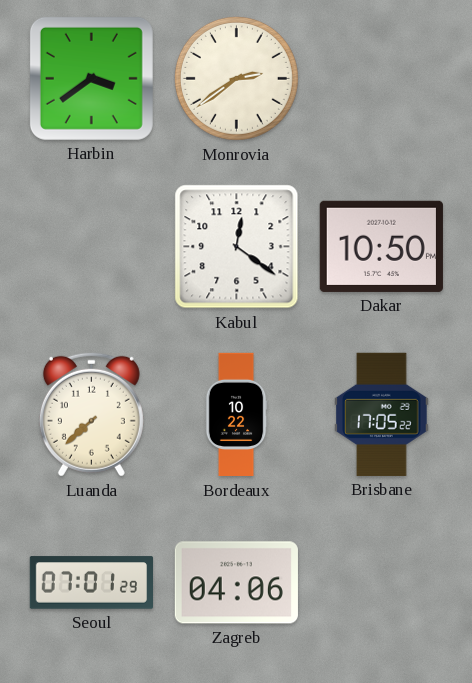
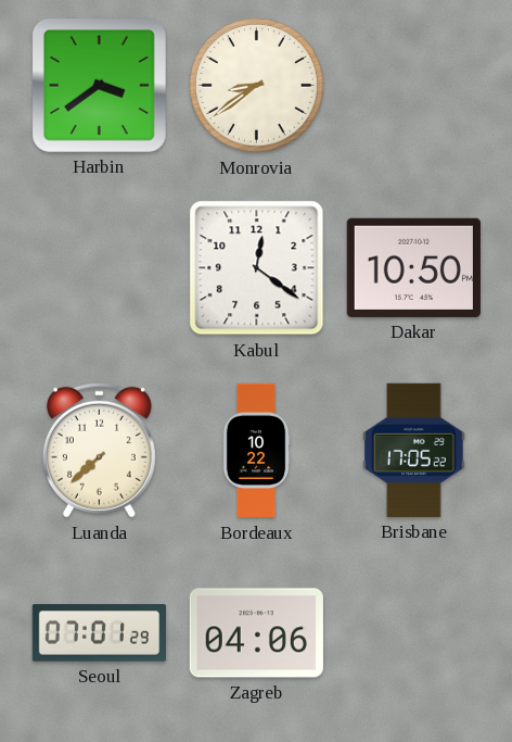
Monrovia: 2:39 -> 8:39 (256, 85)
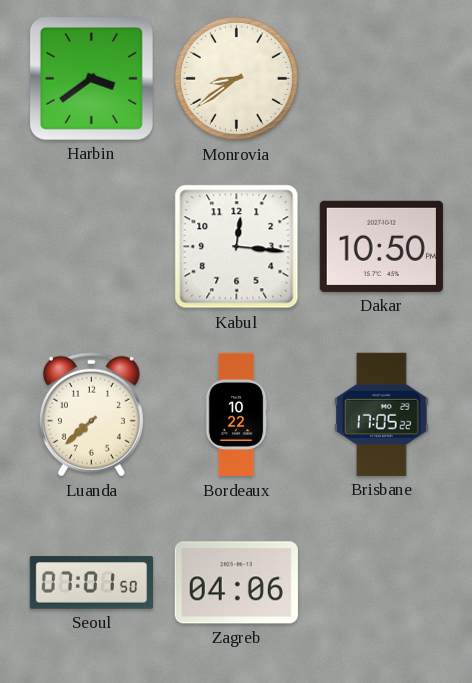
Kabul: 12:21 -> 12:16 (237, 247)
Seoul: 07:01:29 -> 07:01:50 (91, 583)
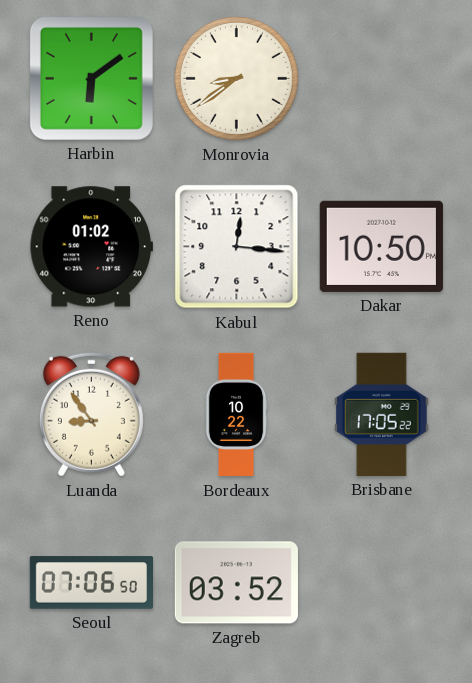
Harbin: 3:39 -> 6:09 (91, 78)
Reno: none -> 01:02 (91, 247)
Luanda: 7:38 -> 8:54 (91, 414)
Seoul: 07:01 -> 07:06 (91, 583)
Zagreb: 04:06 -> 03:52 (236, 583)
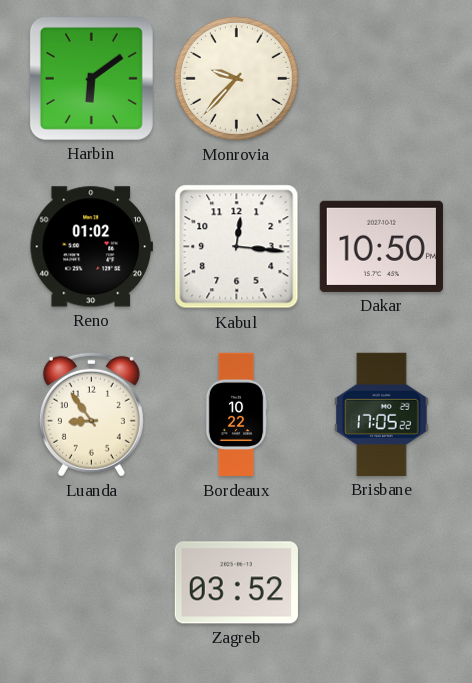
Monrovia: 8:39 -> 9:37 (236, 78)
Seoul: 07:06 -> none (91, 583)
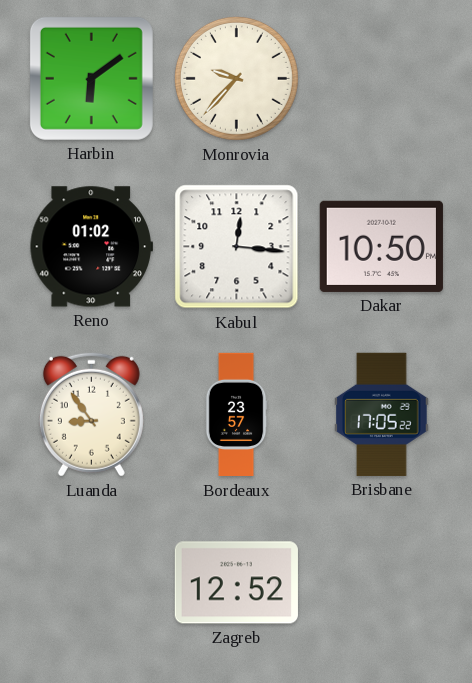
Bordeaux: 10:22 -> 23:57 (236, 415)
Zagreb: 03:52 -> 12:52 (236, 583)
